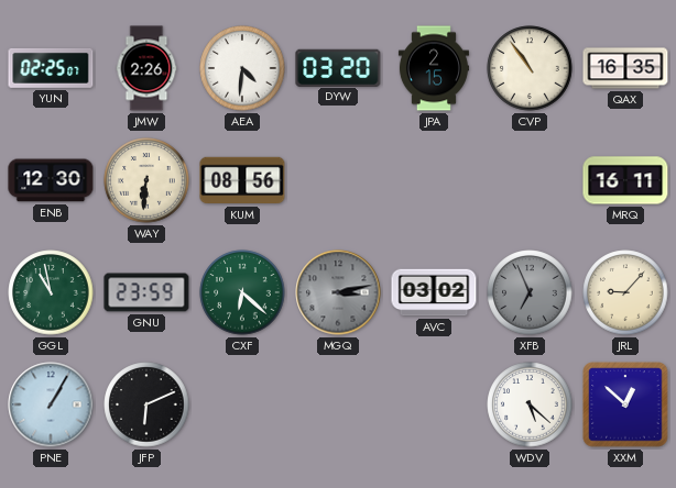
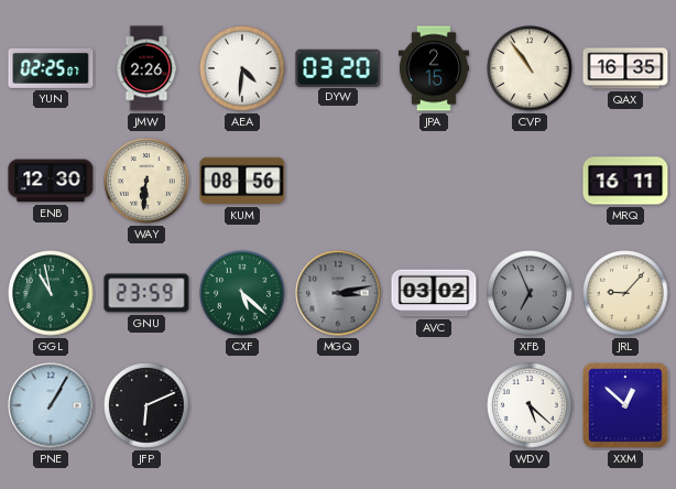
CXF: 6:22 -> 5:22 (242, 293)
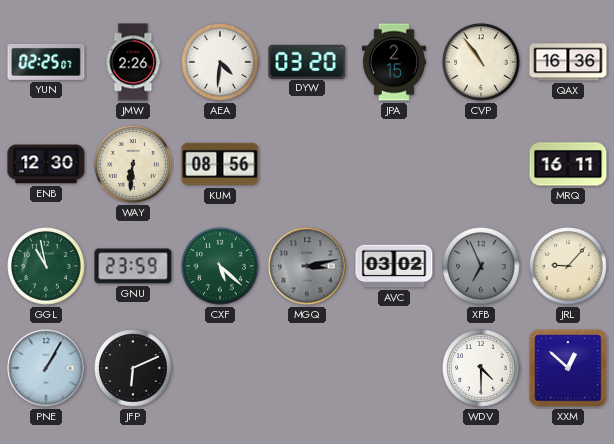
QAX: 16:35 -> 16:36 (568, 62)
WDV: 5:22 -> 4:30 (481, 368)
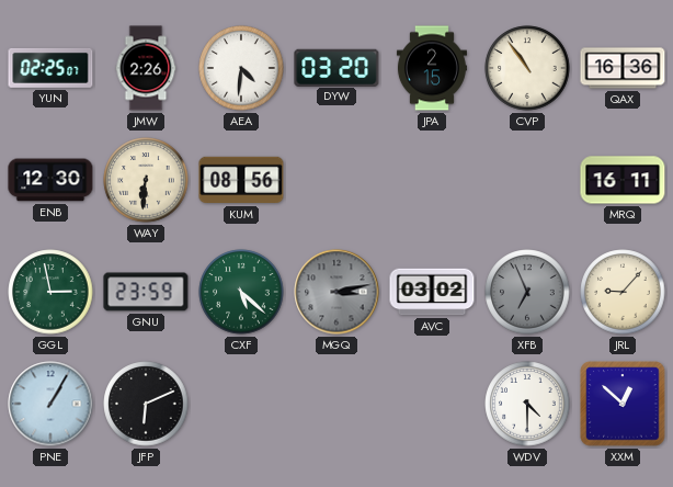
GGL: 10:58 -> 2:58 (50, 292)
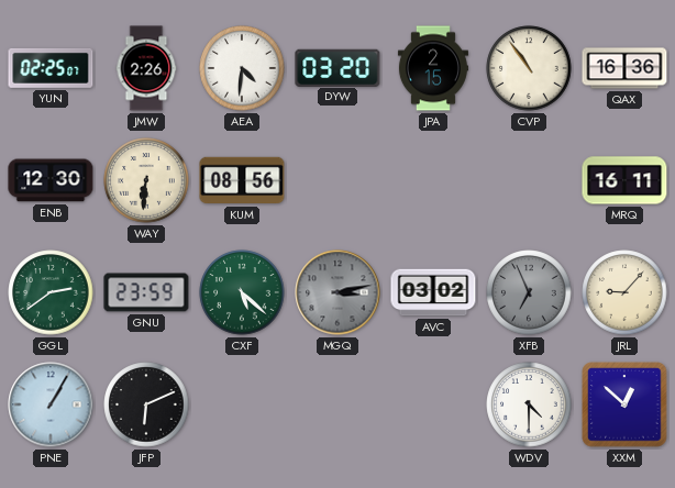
GGL: 2:58 -> 2:39 (51, 292)
